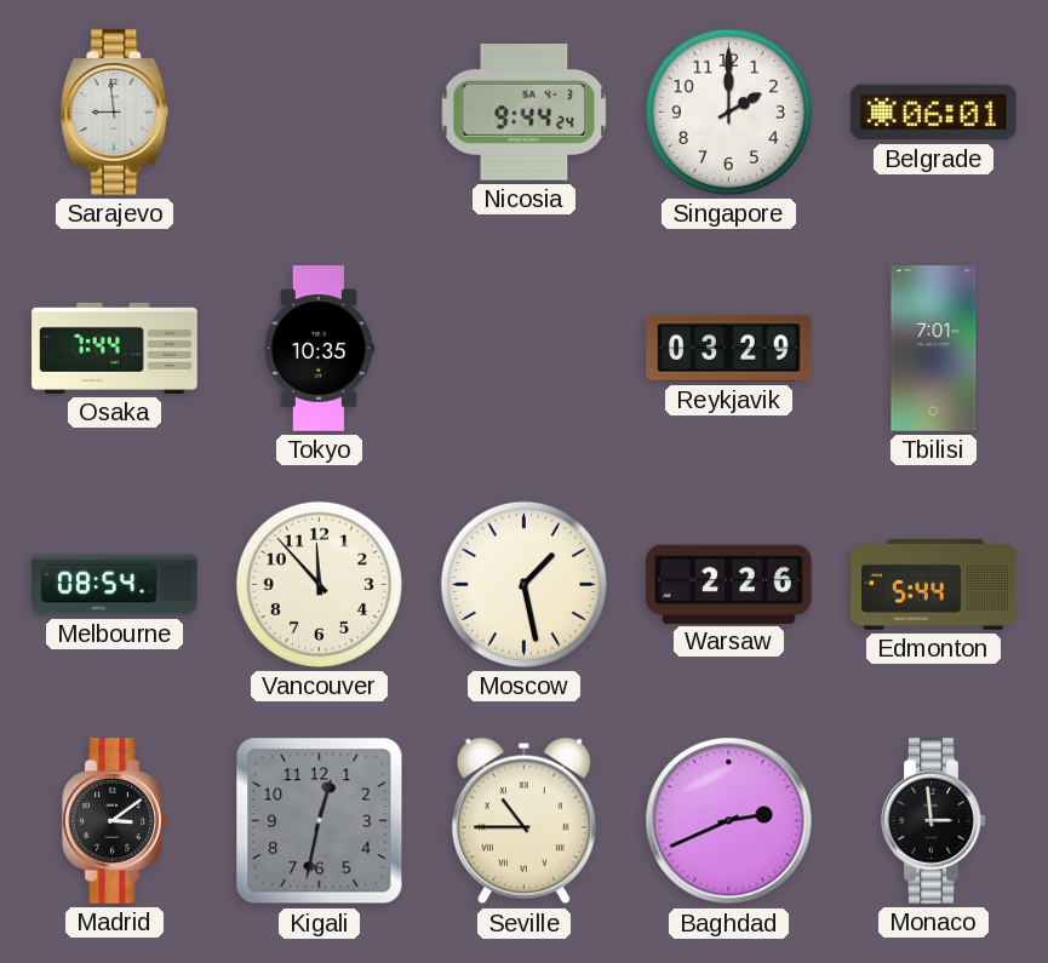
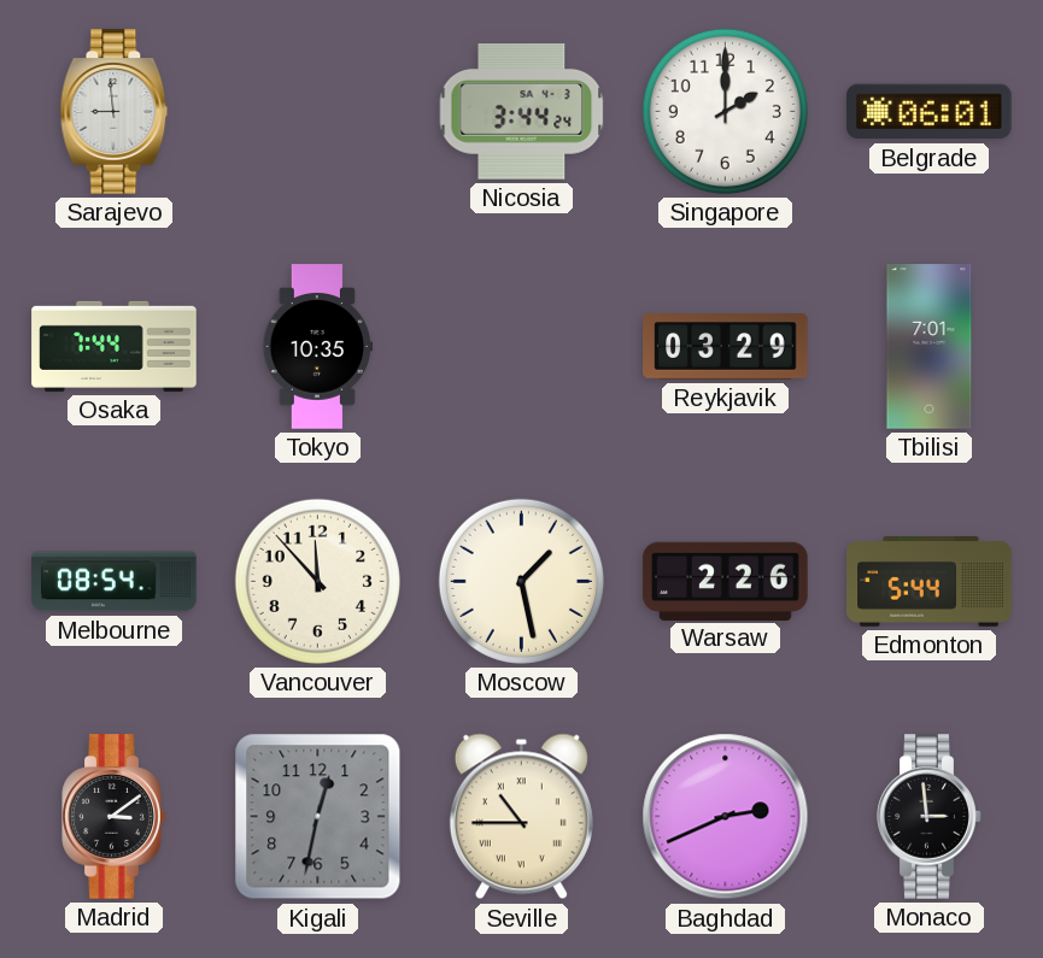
Nicosia: 9:44 -> 3:44 (522, 112)
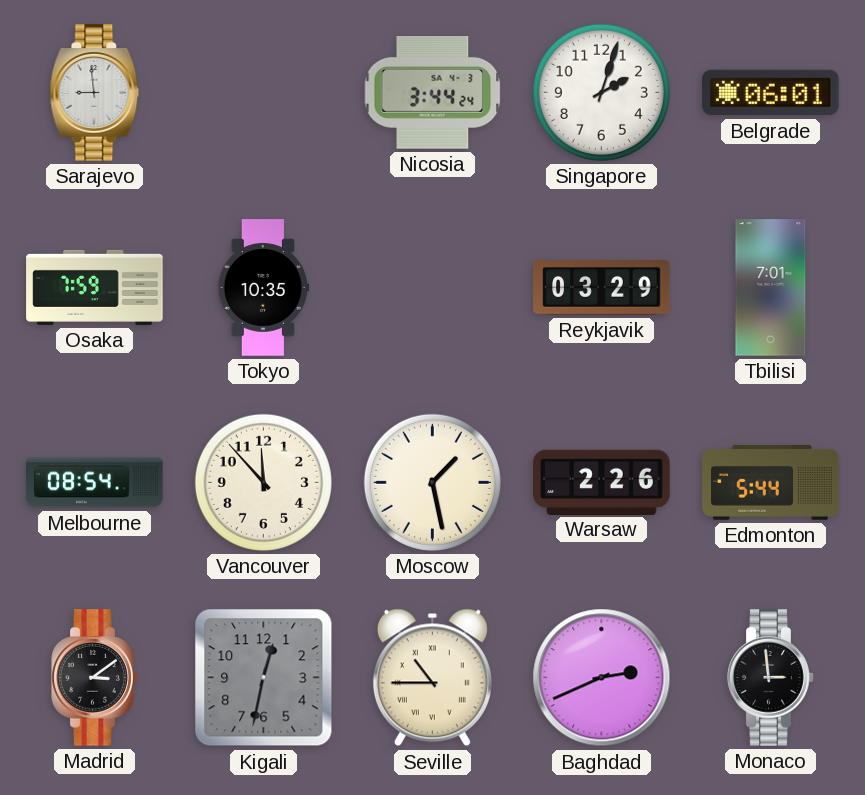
Singapore: 2:00 -> 2:03 (601, 92)
Osaka: 7:44 -> 7:59 (95, 287)
